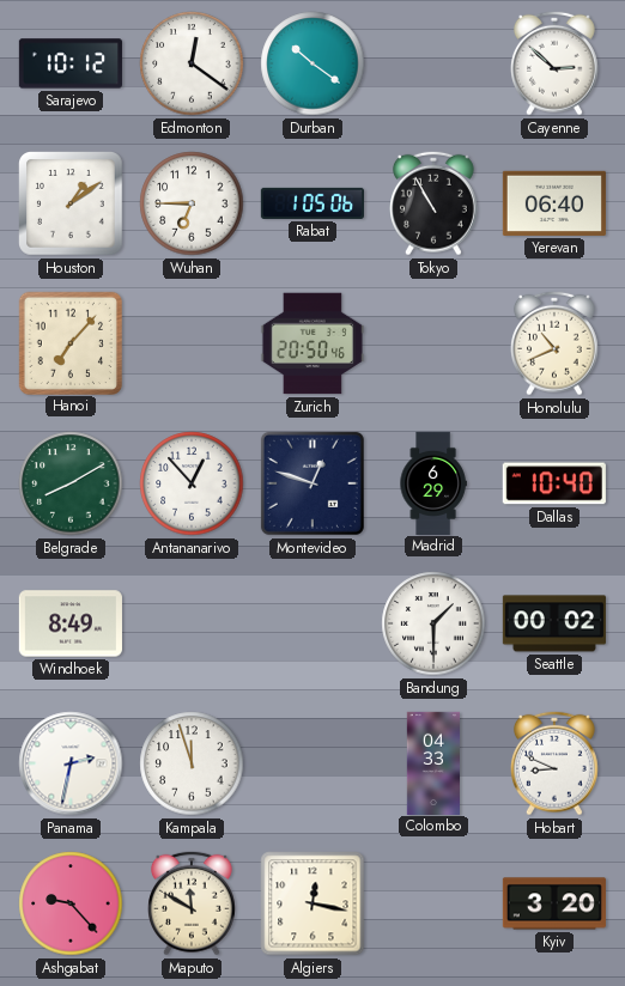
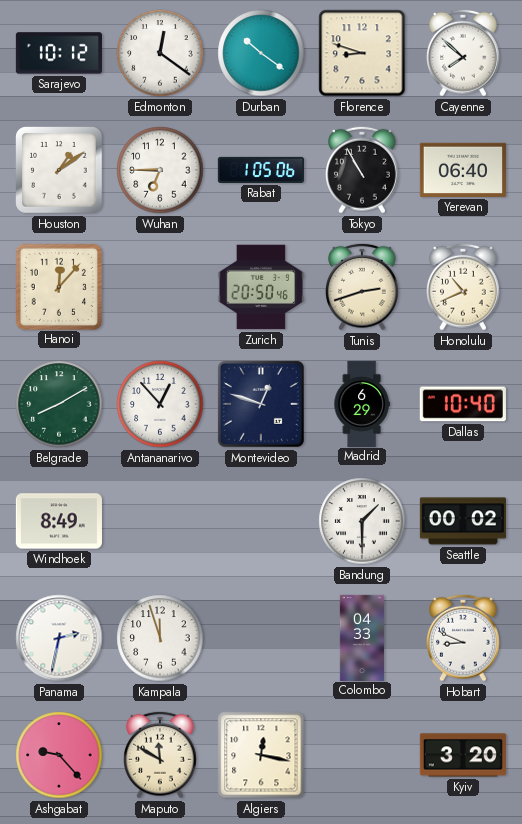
Florence: none -> 8:48 (362, 53)
Cayenne: 2:52 -> 7:52 (464, 53)
Hanoi: 7:07 -> 12:07 (58, 286)
Tunis: none -> 2:42 (363, 287)
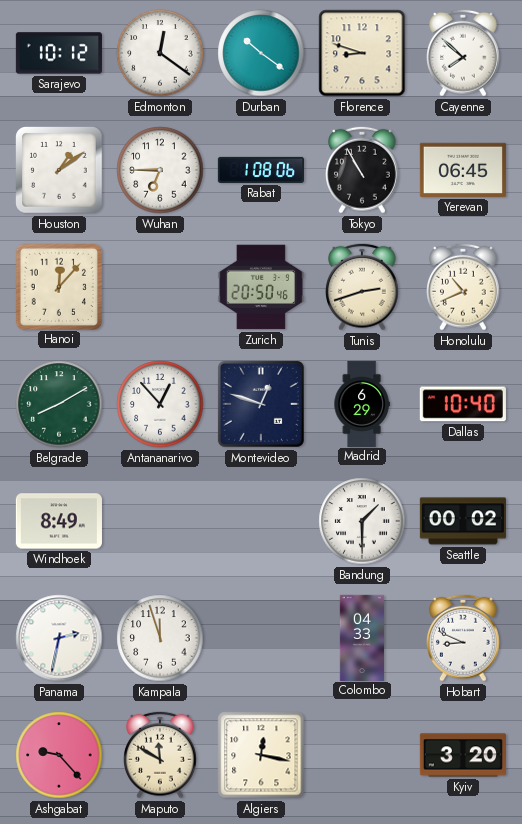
Rabat: 1:05 -> 1:08 (260, 170)
Yerevan: 06:40 -> 06:45 (463, 170)
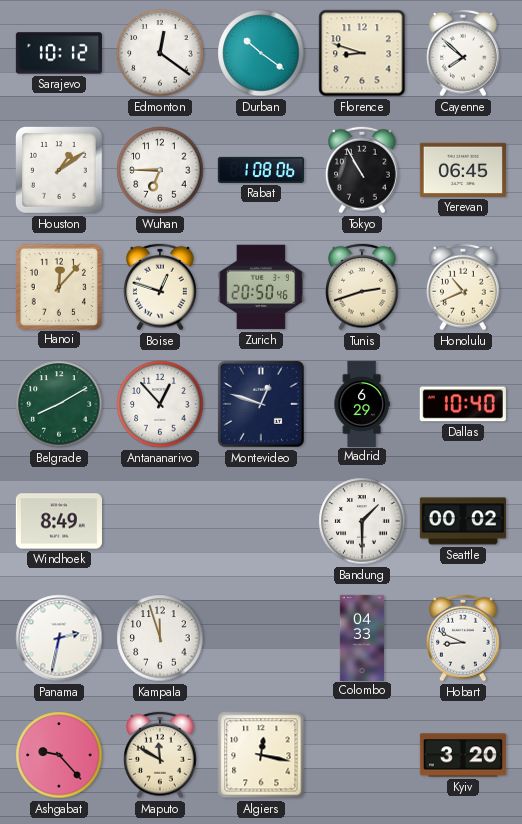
Boise: none -> 12:48 (161, 287)
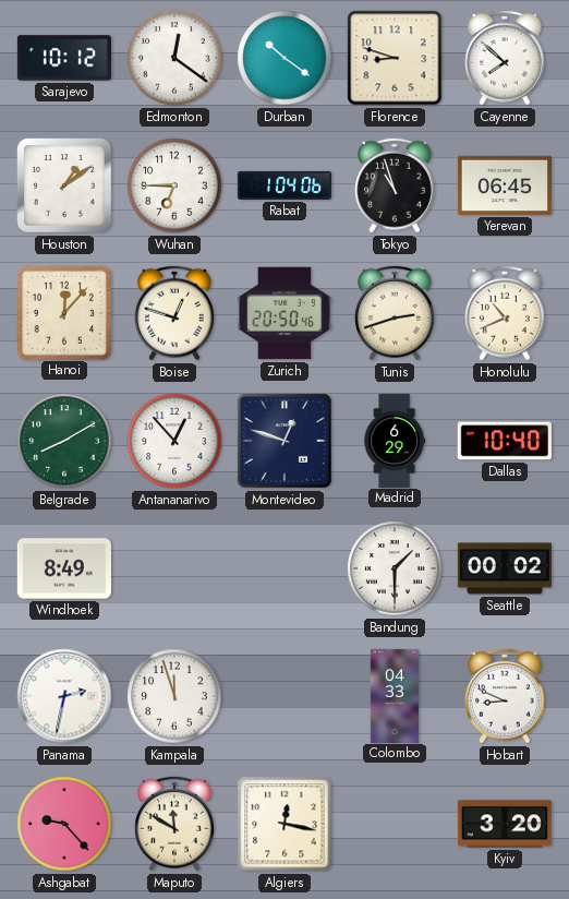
Rabat: 1:08 -> 1:04 (283, 185)
Tokyo: 10:55 -> 10:57 (396, 185)
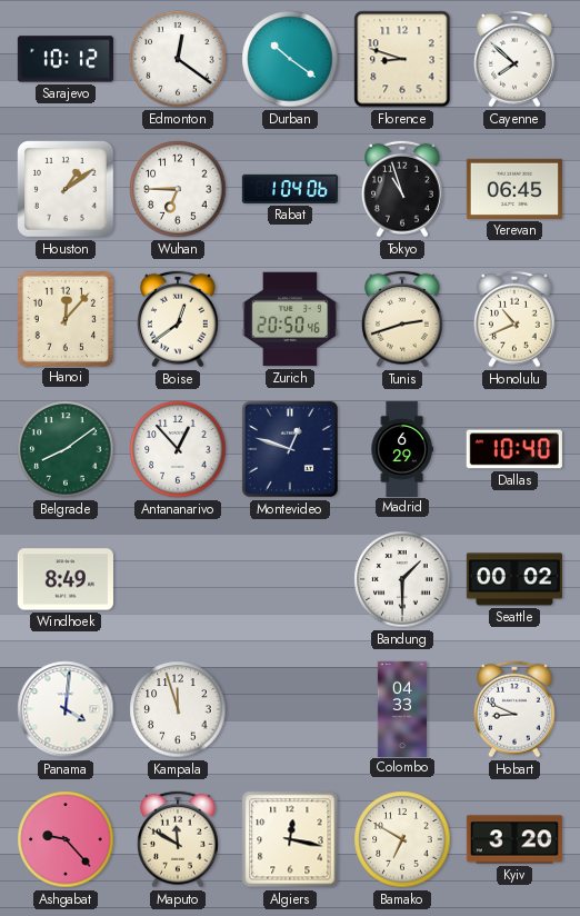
Boise: 12:48 -> 12:39 (179, 319)
Belgrade: 8:10 -> 8:09 (66, 449)
Panama: 2:32 -> 4:01 (66, 709)
Bamako: none -> 6:50 (402, 839)
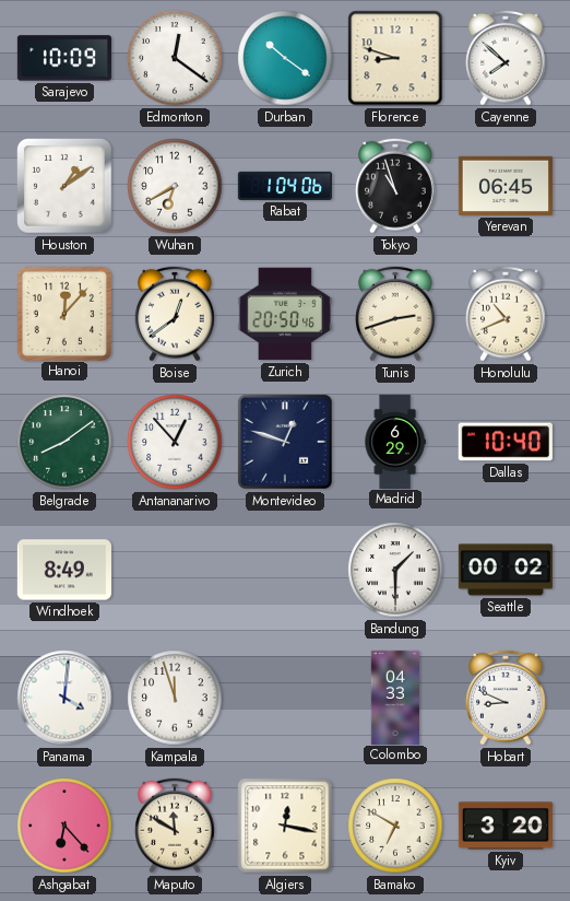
Sarajevo: 10:12 -> 10:09 (64, 58)
Wuhan: 6:45 -> 6:40 (175, 186)
Ashgabat: 9:23 -> 6:23 (64, 826)
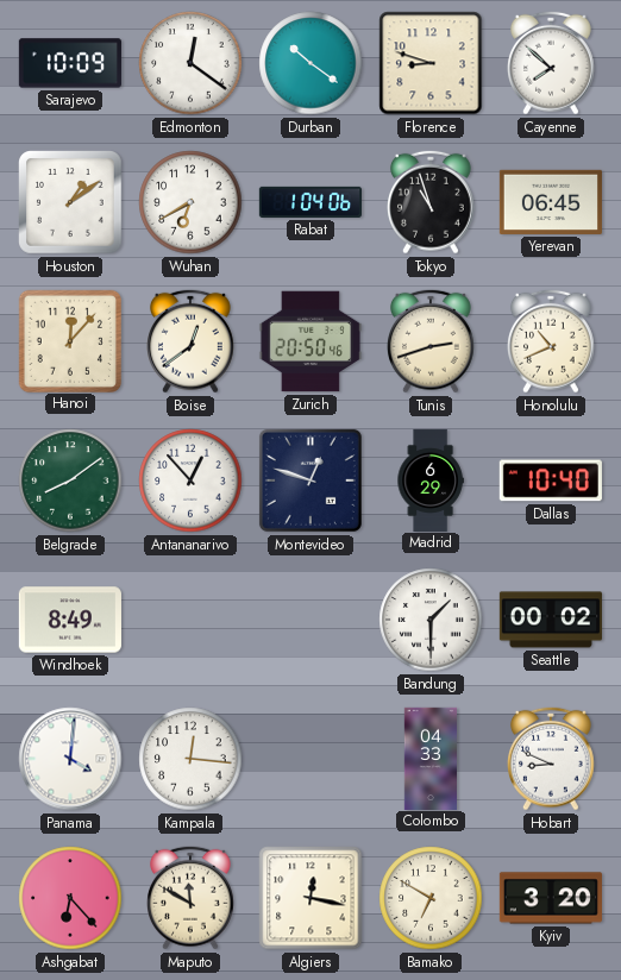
Kampala: 11:57 -> 12:16 (190, 759)
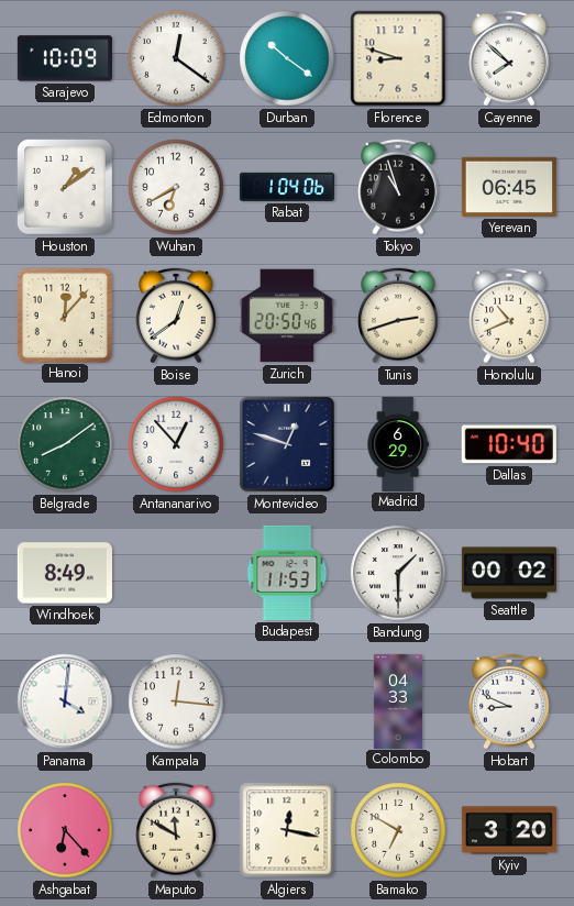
Budapest: none -> 11:53 (287, 573)
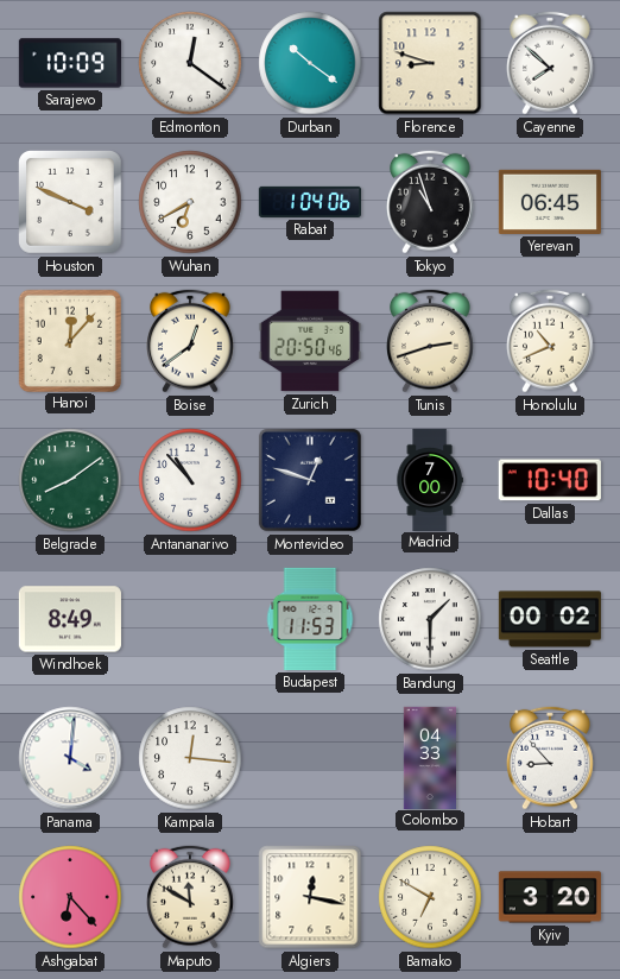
Houston: 1:09 -> 3:49 (70, 202)
Antananarivo: 12:53 -> 10:53 (190, 480)
Madrid: 6:29 -> 7:00 (430, 479)
Hobart: 8:49 -> 8:53 (551, 758)
